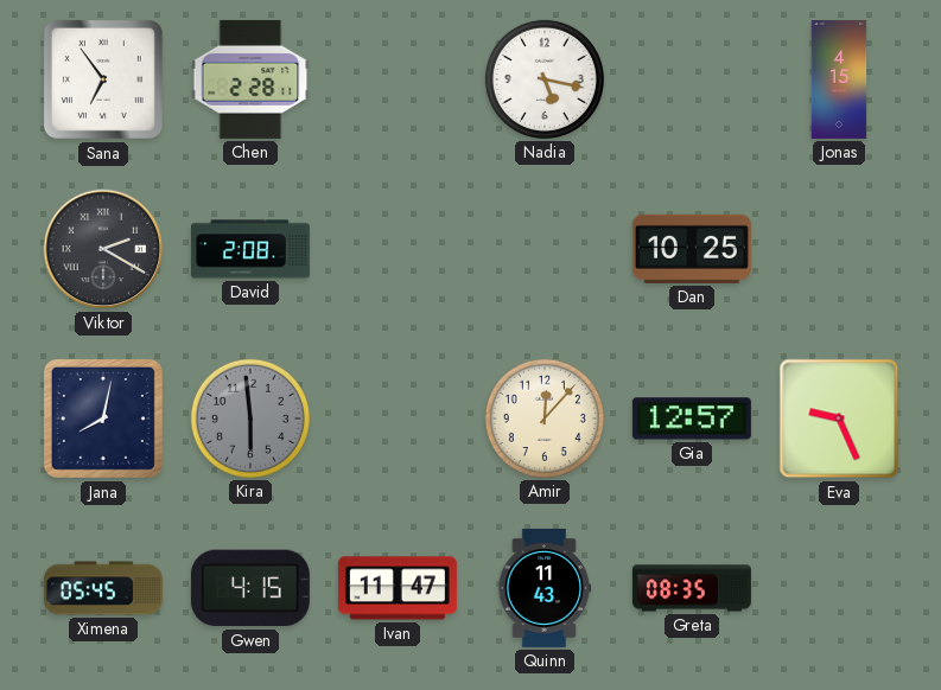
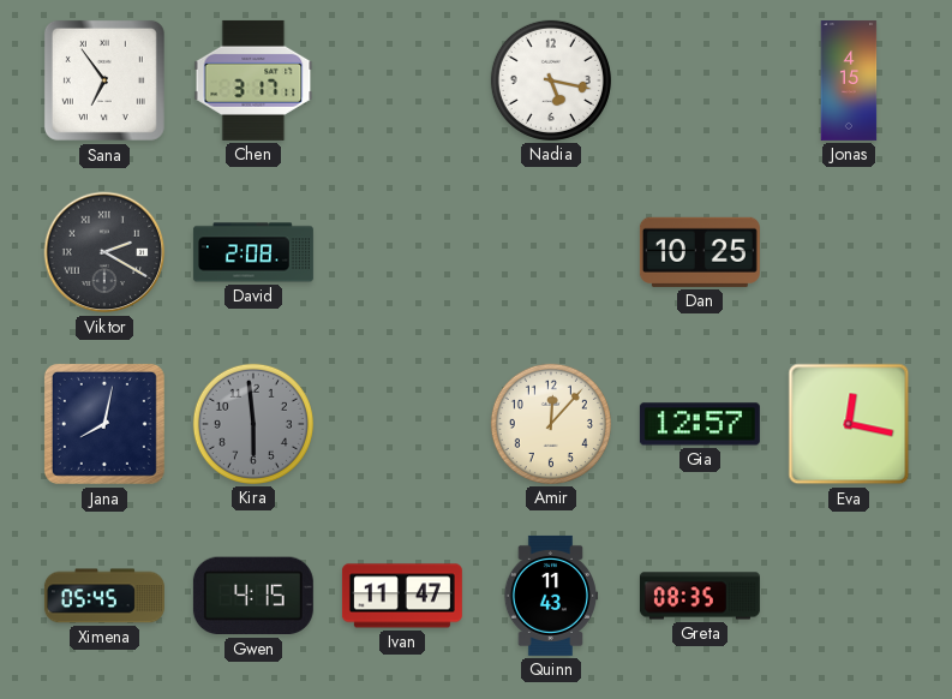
Chen: 2:28 -> 3:17 (253, 80)
Eva: 9:26 -> 12:17 (849, 424)
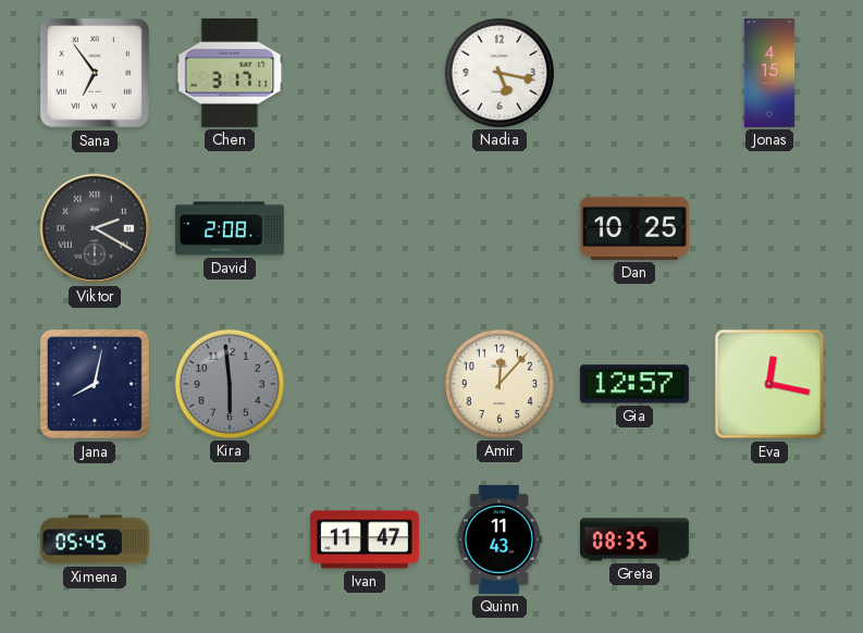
Gwen: 4:15 -> none (253, 596)
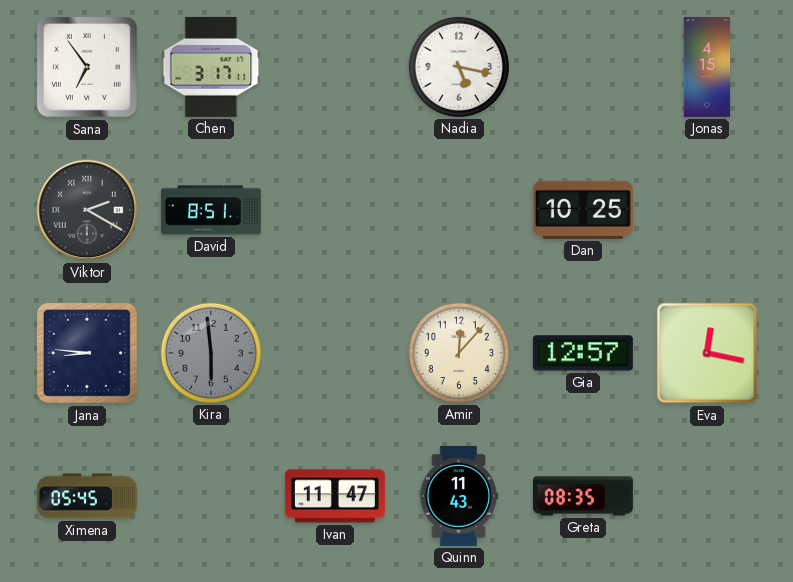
David: 2:08 -> 8:51 (211, 210)
Jana: 8:02 -> 8:46 (87, 353)
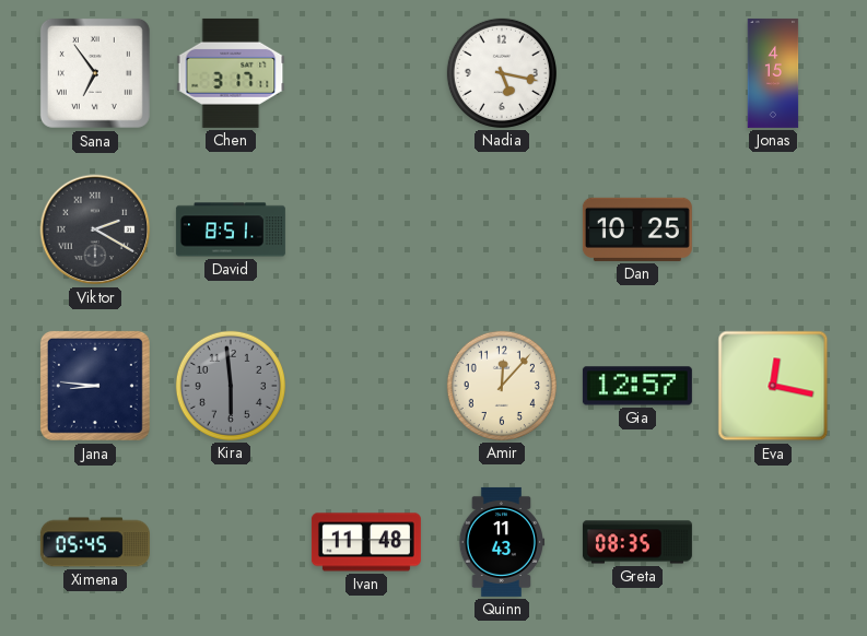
Ivan: 11:47 -> 11:48 (366, 542)
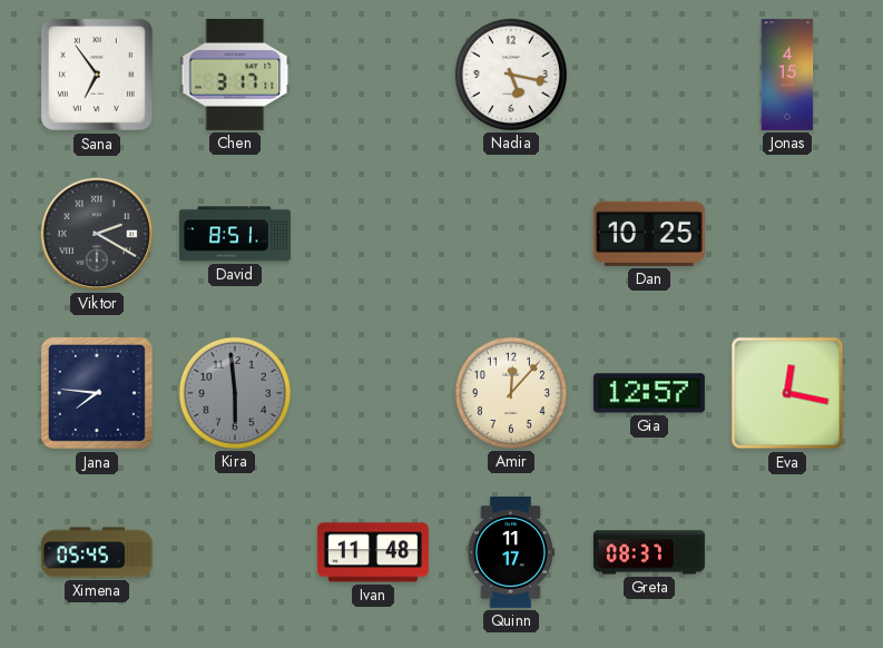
Jana: 8:46 -> 7:46 (97, 393)
Quinn: 11:43 -> 11:17 (511, 552)
Greta: 08:35 -> 08:37 (649, 552)
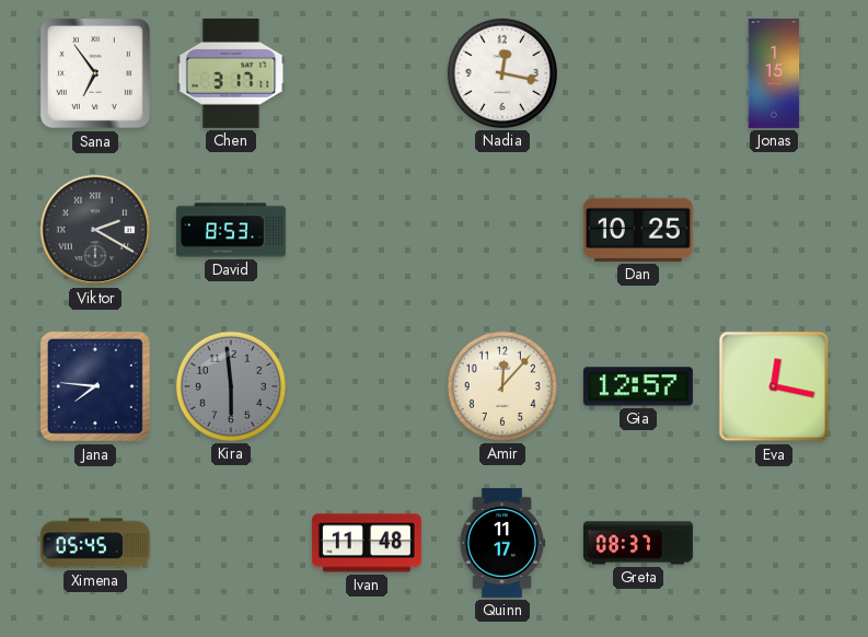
Nadia: 5:17 -> 12:17 (502, 73)
Jonas: 4:15 -> 1:15 (774, 73)
David: 8:51 -> 8:53 (231, 230)
